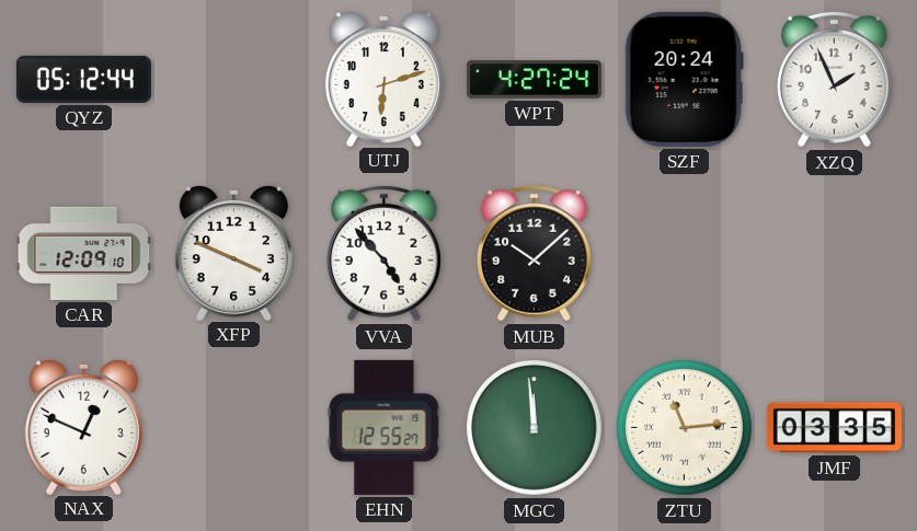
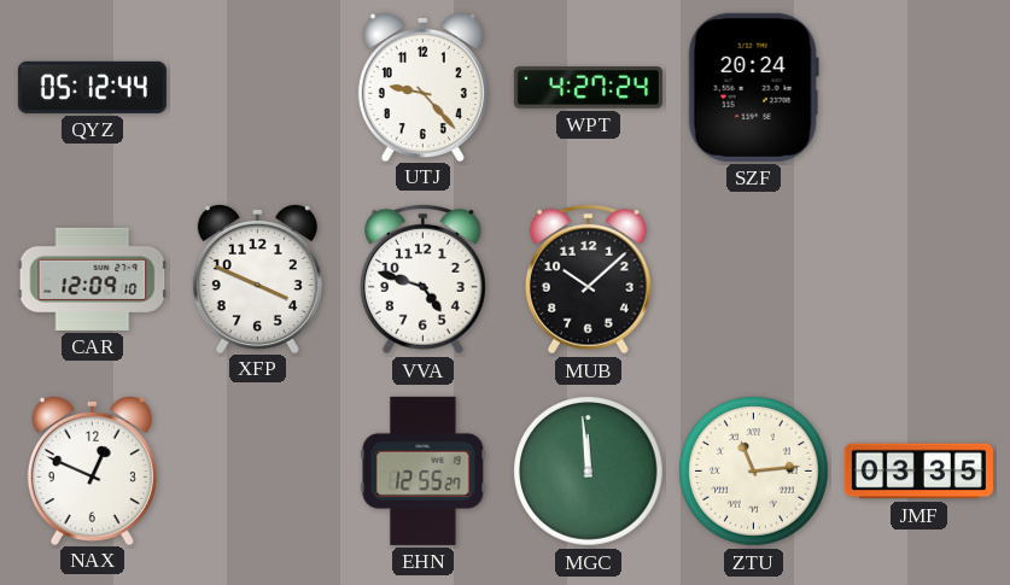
UTJ: 6:12 -> 9:23 (422, 86)
XZQ: 1:56 -> none (834, 79)
VVA: 4:53 -> 4:48 (422, 279)
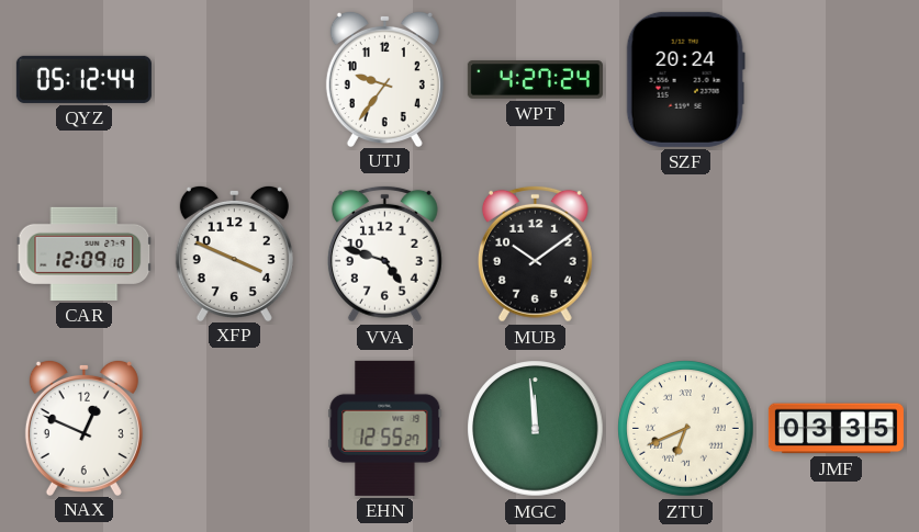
UTJ: 9:23 -> 9:36 (384, 78)
MUB: 10:08 -> 10:09 (535, 253)
ZTU: 11:14 -> 6:41 (686, 429)
